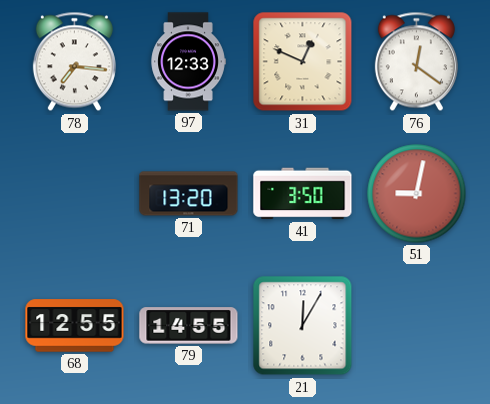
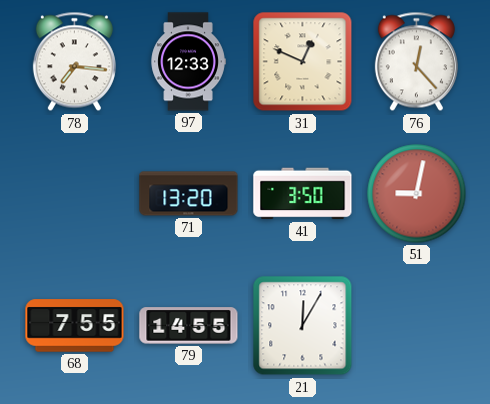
76: 12:21 -> 12:23 (416, 62)
68: 12:55 -> 7:55 (75, 326)
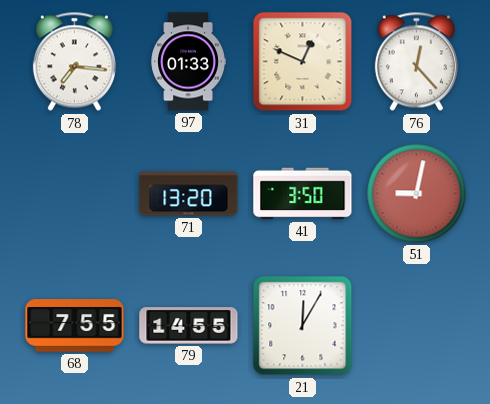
97: 12:33 -> 01:33 (188, 62)
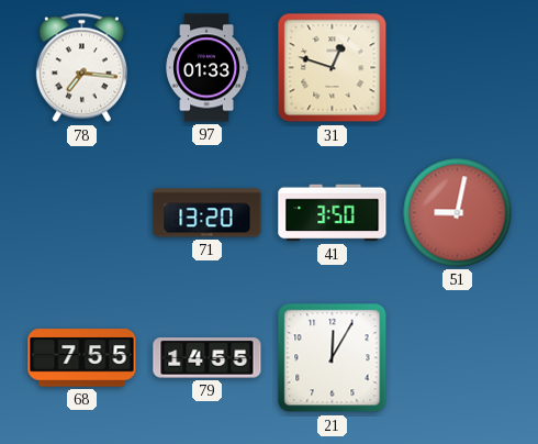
31: 12:49 -> 12:48 (333, 68)
76: 12:23 -> none (416, 62)
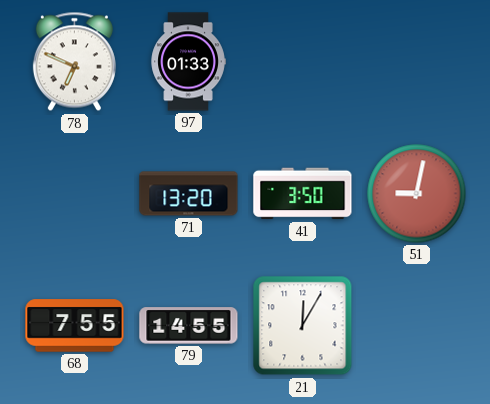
78: 7:16 -> 6:49 (74, 62)
31: 12:48 -> none (333, 68)
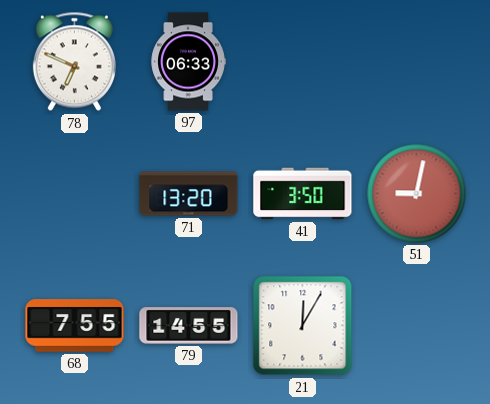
97: 01:33 -> 06:33 (188, 62)
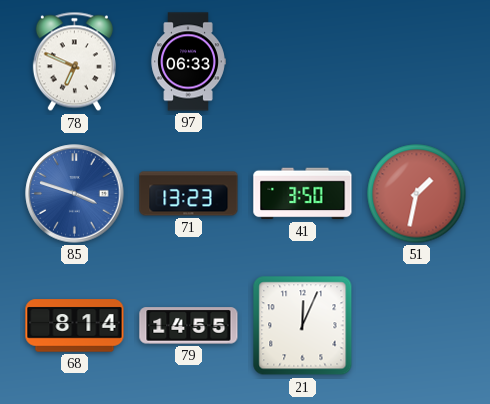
85: none -> 3:48 (75, 194)
71: 13:20 -> 13:23 (189, 194)
51: 9:02 -> 1:32 (417, 194)
68: 7:55 -> 8:14 (75, 326)
21: 12:05 -> 12:04 (303, 326)
